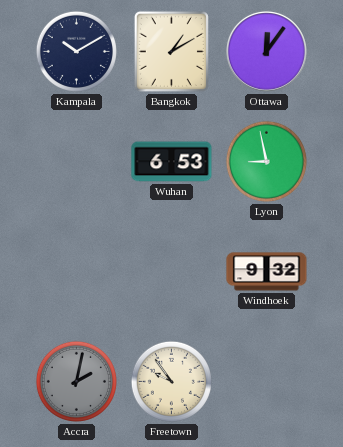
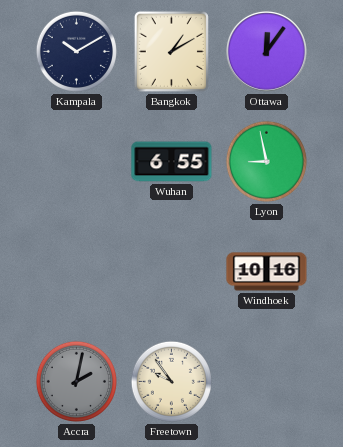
Wuhan: 6:53 -> 6:55 (172, 162)
Windhoek: 9:32 -> 10:16 (267, 272)
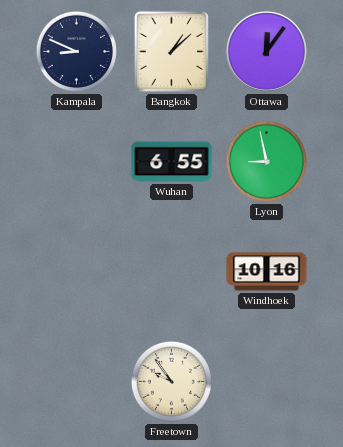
Kampala: 10:10 -> 8:49 (76, 51)
Bangkok: 1:10 -> 1:08 (171, 51)
Accra: 2:02 -> none (76, 381)
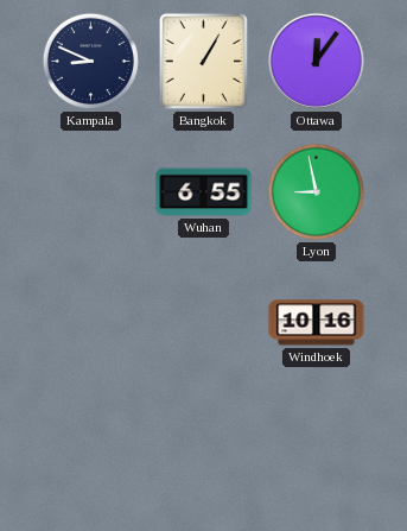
Bangkok: 1:08 -> 1:05 (203, 61)
Freetown: 9:54 -> none (171, 381)
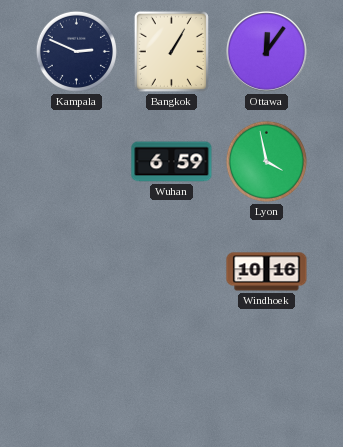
Kampala: 8:49 -> 2:49 (76, 51)
Wuhan: 6:55 -> 6:59 (172, 162)
Lyon: 8:58 -> 3:58 (266, 161)
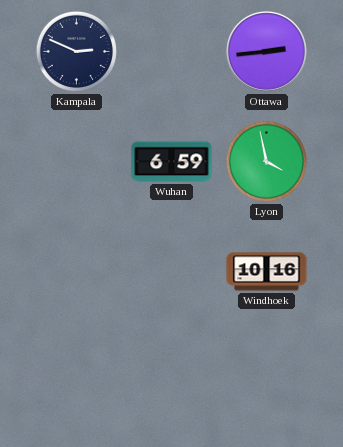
Bangkok: 1:05 -> none (171, 51)
Ottawa: 12:06 -> 2:44 (266, 51)
